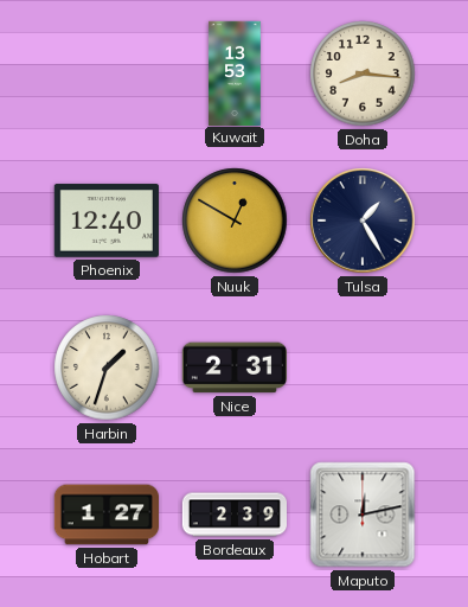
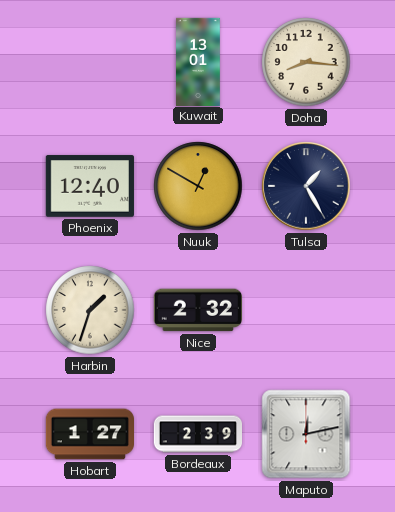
Kuwait: 13:53 -> 13:01 (199, 61)
Nice: 2:31 -> 2:32 (198, 310)
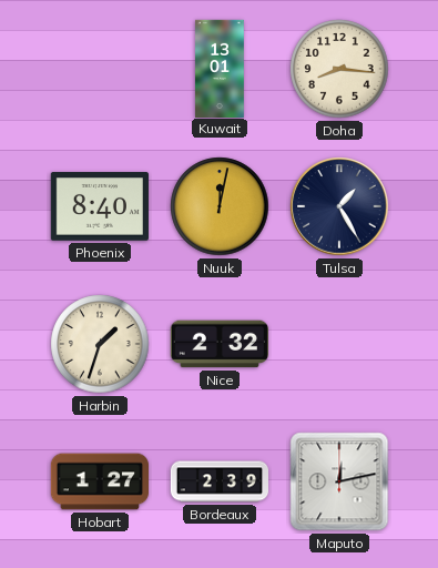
Phoenix: 12:40 -> 8:40 (100, 206)
Nuuk: 12:50 -> 12:02 (220, 206)
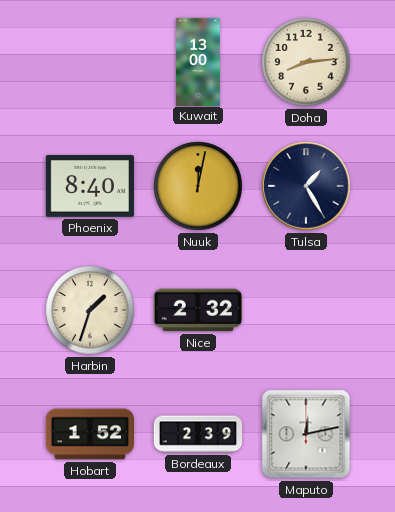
Kuwait: 13:01 -> 13:00 (199, 61)
Doha: 8:16 -> 8:14 (306, 62)
Hobart: 1:27 -> 1:52 (89, 434)
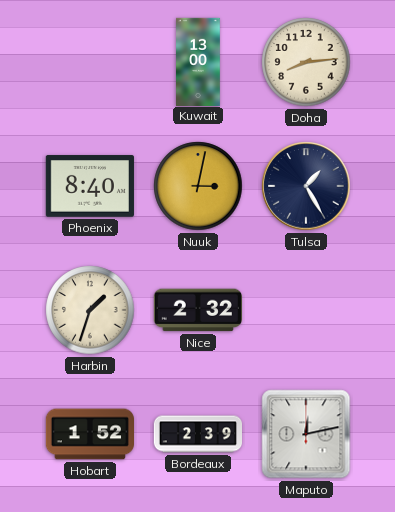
Nuuk: 12:02 -> 3:02 (198, 186)
